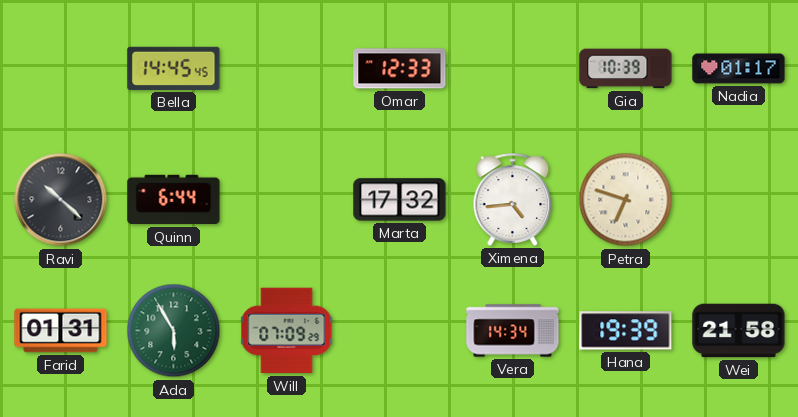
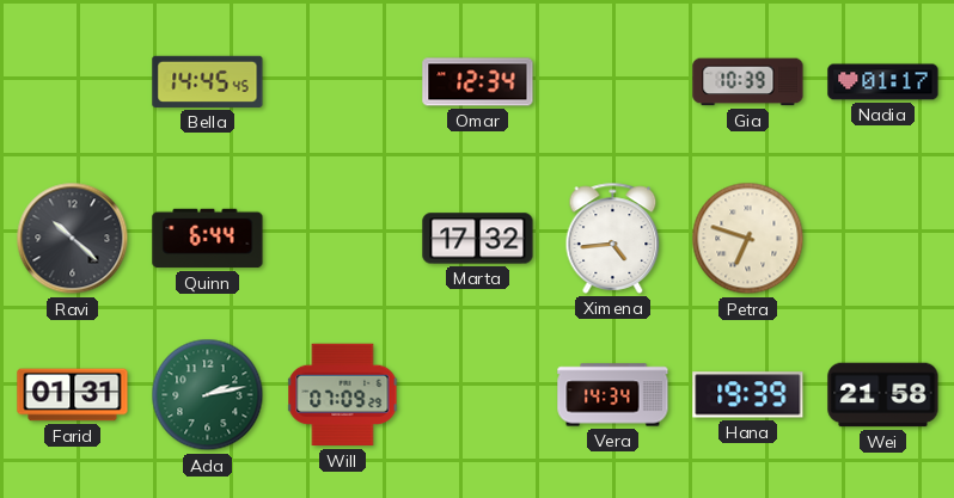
Omar: 12:33 -> 12:34 (478, 82)
Ada: 5:55 -> 2:13 (208, 395)
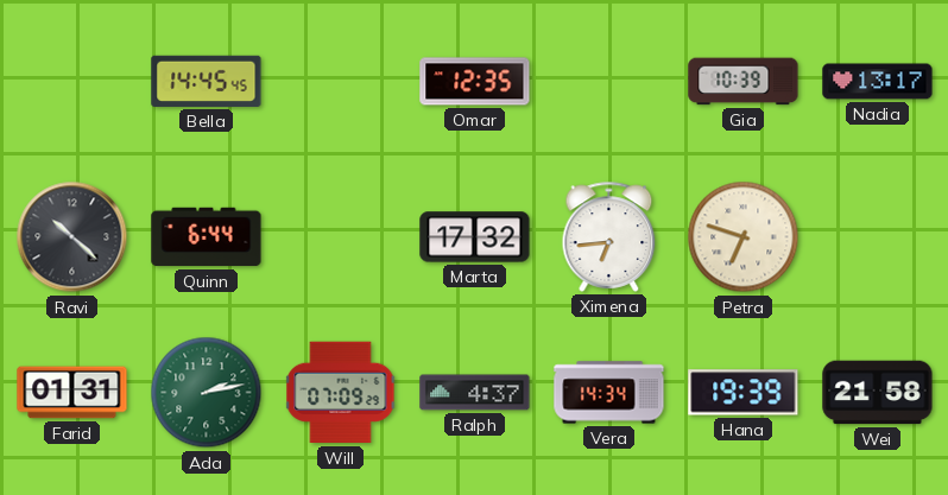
Omar: 12:34 -> 12:35 (475, 82)
Nadia: 01:17 -> 13:17 (878, 82)
Ximena: 4:44 -> 6:44 (609, 236)
Ralph: none -> 4:37 (475, 393)
